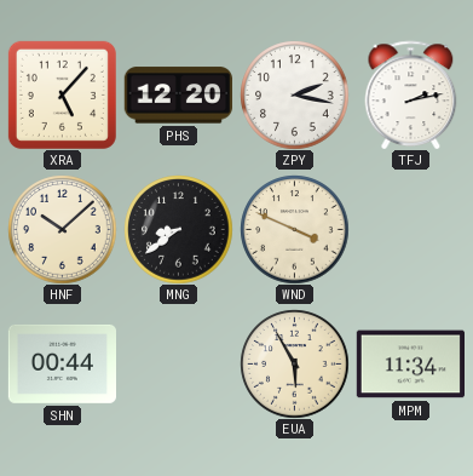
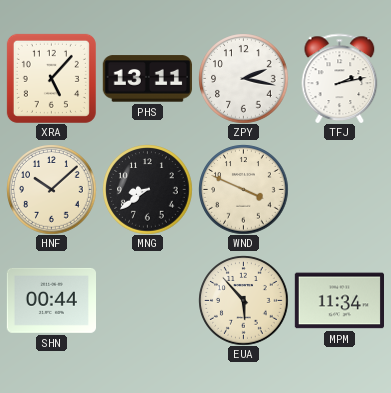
PHS: 12:20 -> 13:11 (147, 79)
EUA: 5:55 -> 5:53 (243, 300)
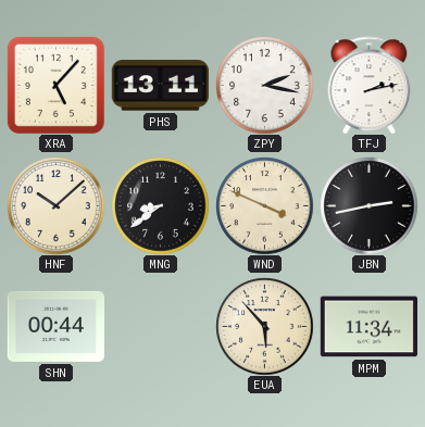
JBN: none -> 2:43 (368, 205)
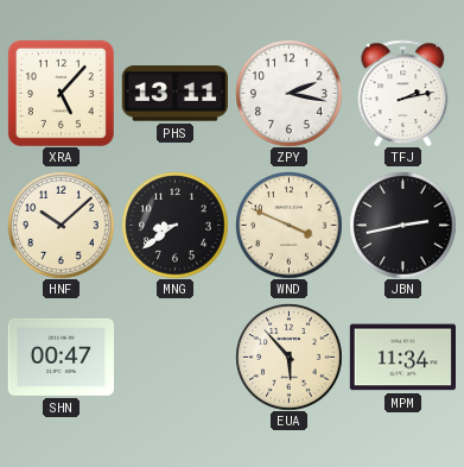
SHN: 00:44 -> 00:47 (61, 356)
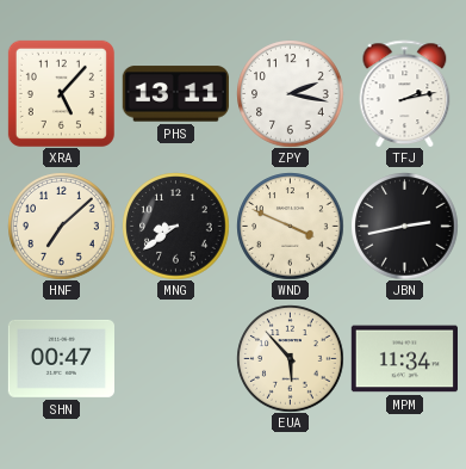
HNF: 10:08 -> 7:08 (61, 226)
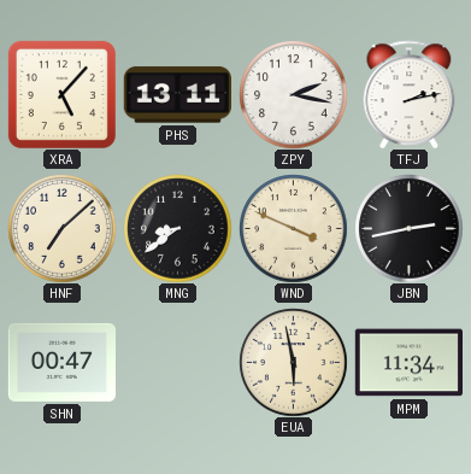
EUA: 5:53 -> 5:58 (293, 362)
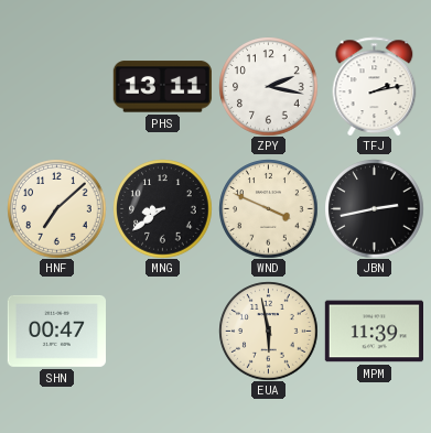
XRA: 5:07 -> none (61, 94)
MPM: 11:34 -> 11:39 (374, 332)
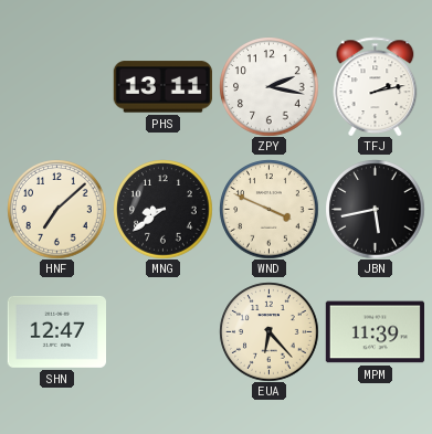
JBN: 2:43 -> 5:43 (375, 209)
SHN: 00:47 -> 12:47 (56, 331)
EUA: 5:58 -> 6:23 (268, 331)
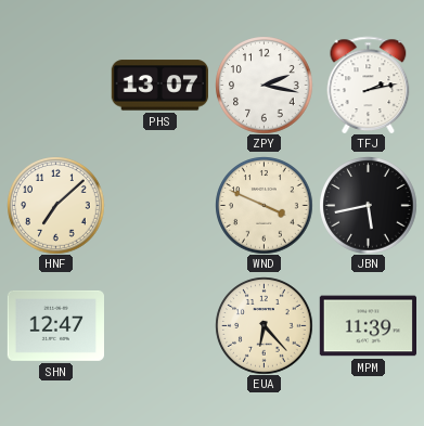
PHS: 13:11 -> 13:07 (159, 86)
MNG: 8:39 -> none (162, 209)
